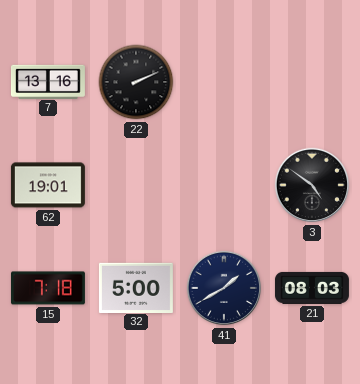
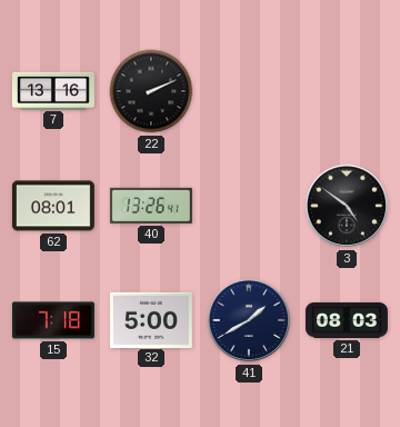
62: 19:01 -> 08:01 (53, 206)
40: none -> 13:26 (151, 206)
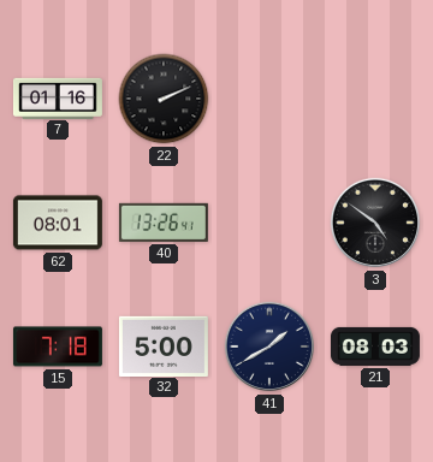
7: 13:16 -> 01:16 (58, 97)
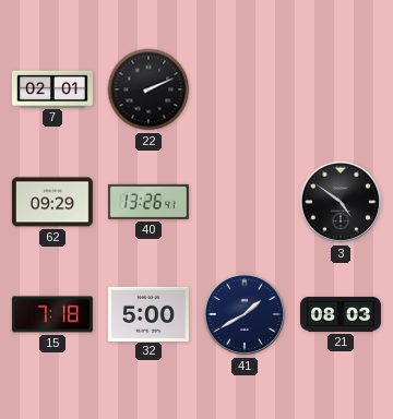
7: 01:16 -> 02:01 (52, 88)
62: 08:01 -> 09:29 (52, 202)
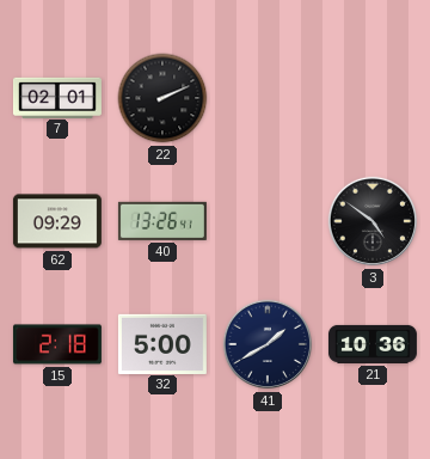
15: 7:18 -> 2:18 (57, 344)
21: 08:03 -> 10:36 (373, 344)
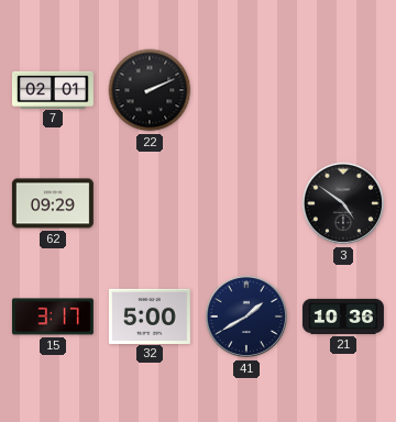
40: 13:26 -> none (162, 221)
15: 2:18 -> 3:17 (53, 316)
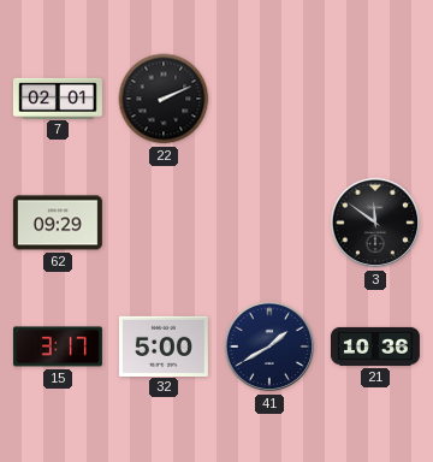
3: 4:51 -> 11:51 (375, 223)
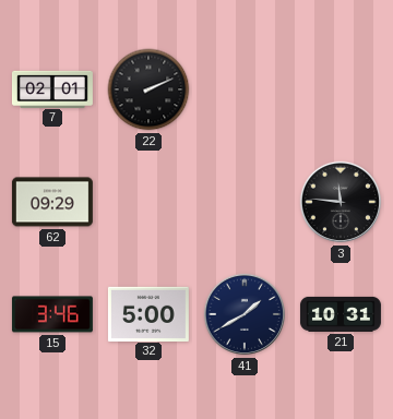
3: 11:51 -> 11:46 (341, 202)
15: 3:17 -> 3:46 (52, 314)
21: 10:36 -> 10:31 (341, 314)
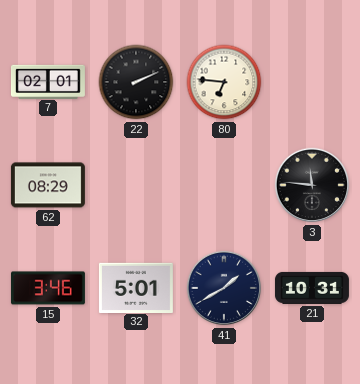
80: none -> 6:46 (224, 82)
62: 09:29 -> 08:29 (48, 185)
32: 5:00 -> 5:01 (136, 287)
